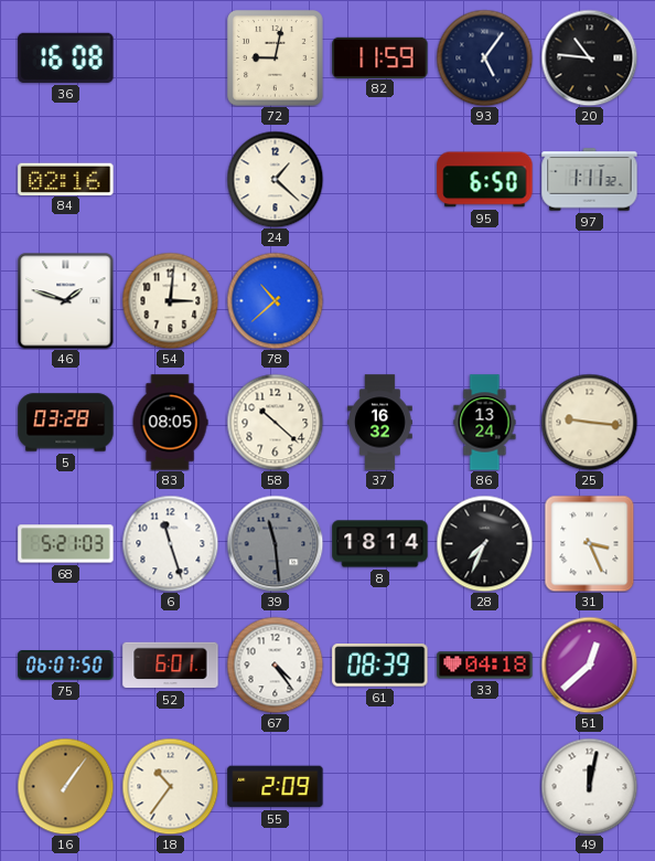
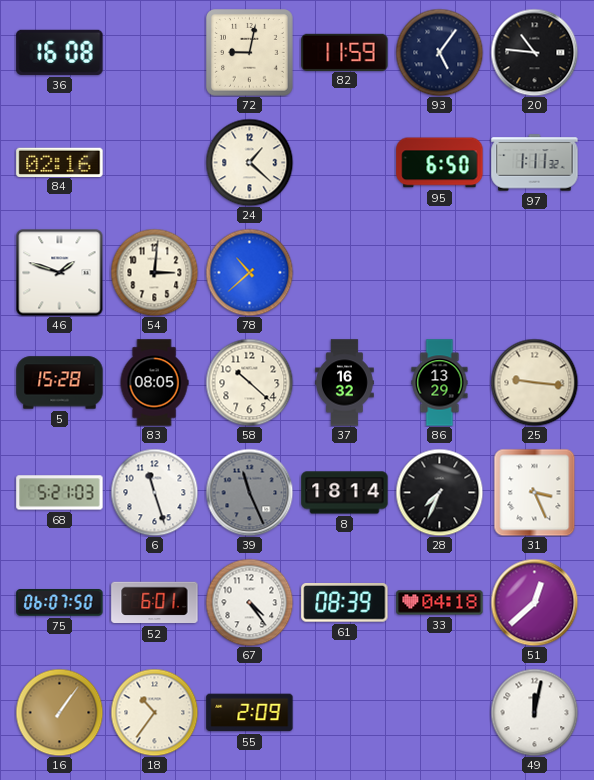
5: 03:28 -> 15:28 (60, 383)
86: 13:24 -> 13:29 (440, 383)
39: 11:29 -> 11:26 (249, 492)
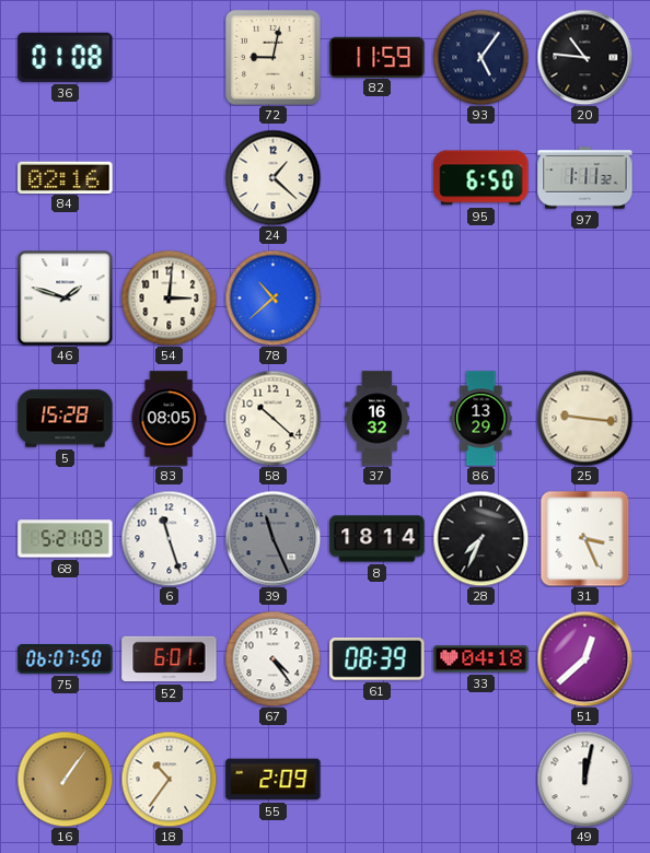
36: 16:08 -> 01:08 (66, 57)
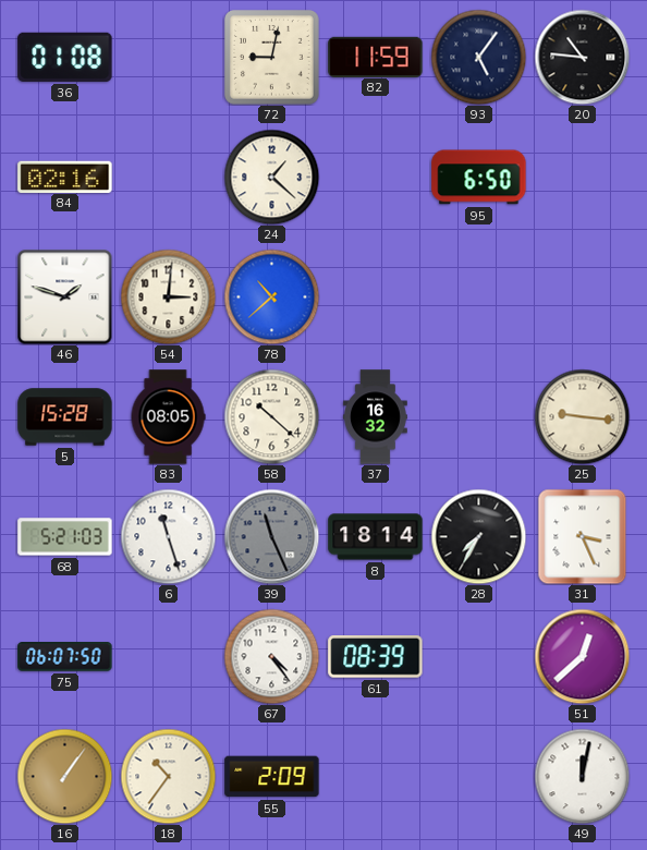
97: 1:11 -> none (585, 178)
86: 13:29 -> none (481, 419)
28: 7:34 -> 7:35 (478, 536)
52: 6:01 -> none (170, 659)
33: 04:18 -> none (481, 659)
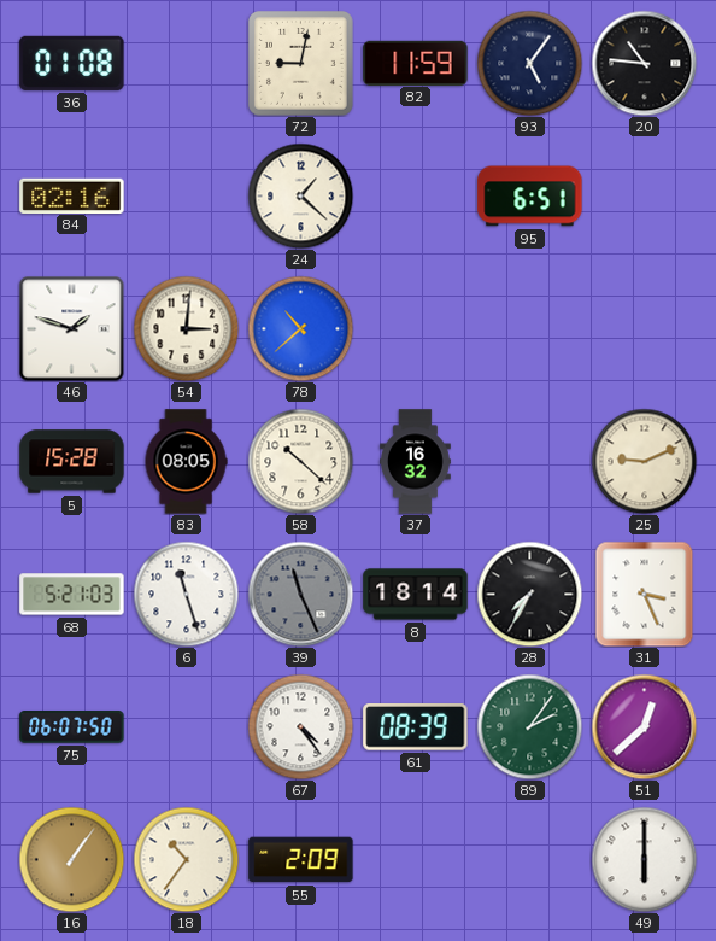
95: 6:50 -> 6:51 (530, 197)
25: 9:16 -> 9:11 (644, 461)
89: none -> 2:06 (529, 726)
49: 12:02 -> 6:00 (644, 859)
